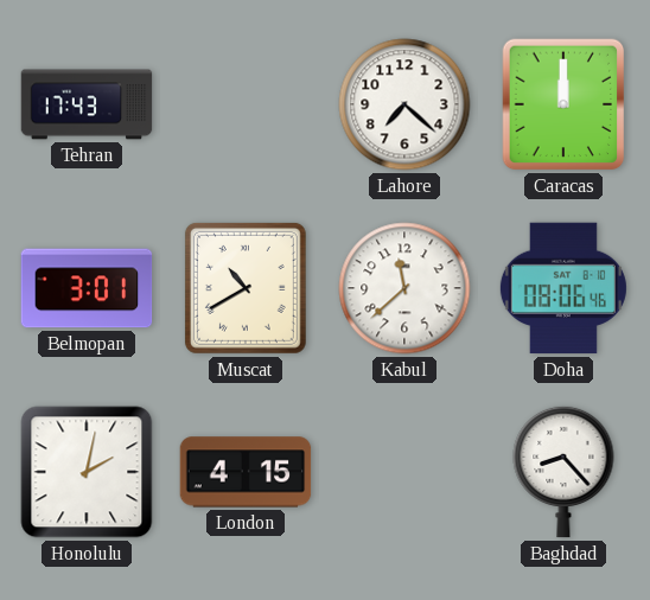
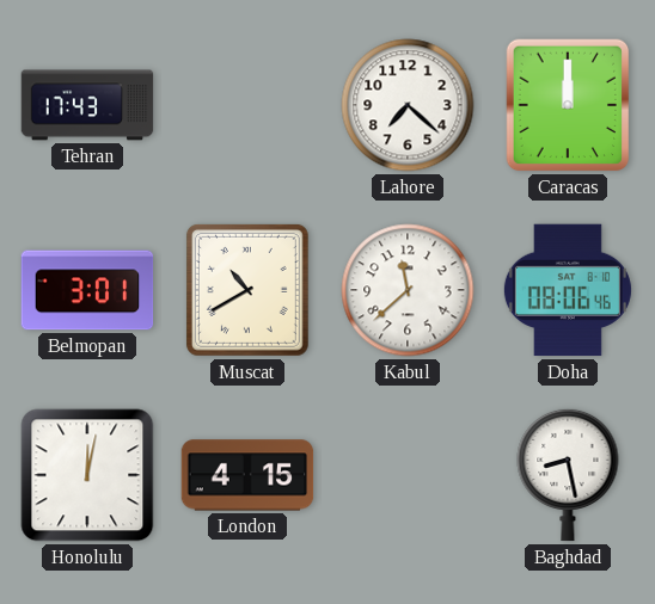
Honolulu: 2:02 -> 12:02 (87, 475)
Baghdad: 8:23 -> 8:28 (568, 475)
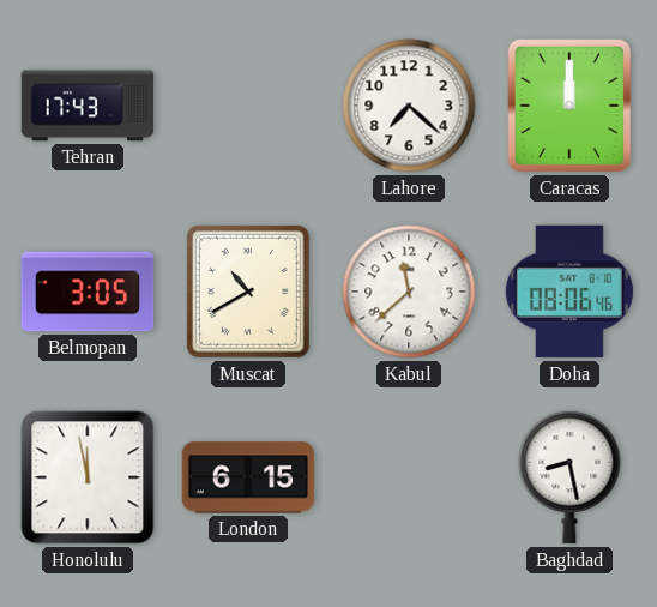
Belmopan: 3:01 -> 3:05 (88, 292)
Honolulu: 12:02 -> 11:58 (88, 477)
London: 4:15 -> 6:15 (248, 477)
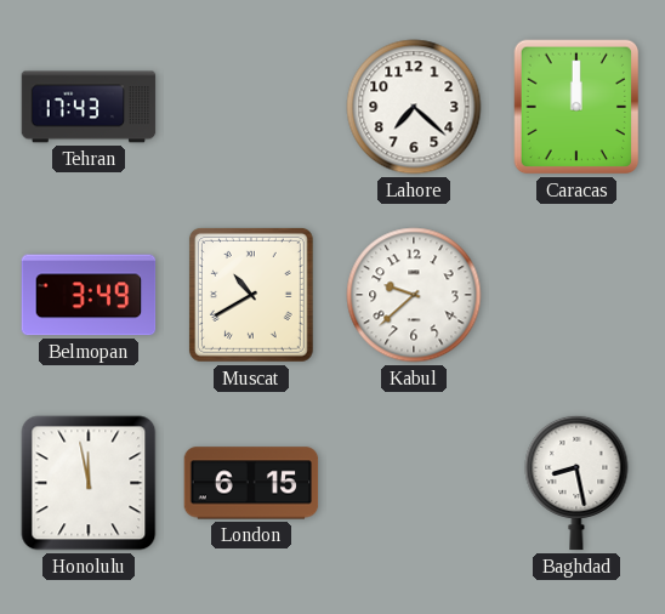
Belmopan: 3:05 -> 3:49 (89, 295)
Kabul: 11:38 -> 9:38 (414, 295)
Doha: 08:06 -> none (569, 292)
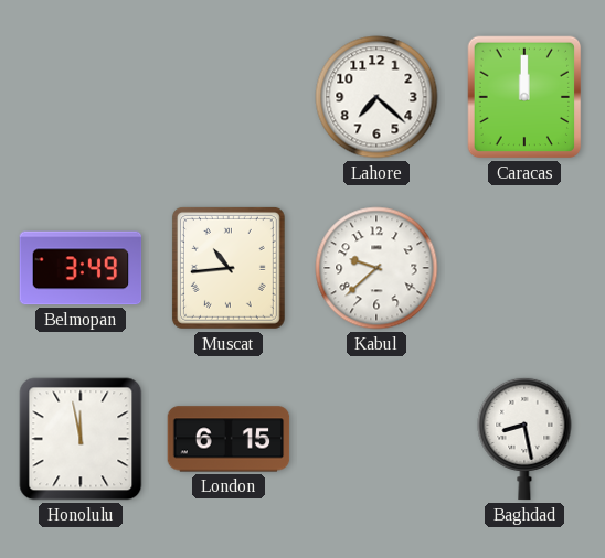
Tehran: 17:43 -> none (89, 107)
Muscat: 10:40 -> 10:44 (229, 268)
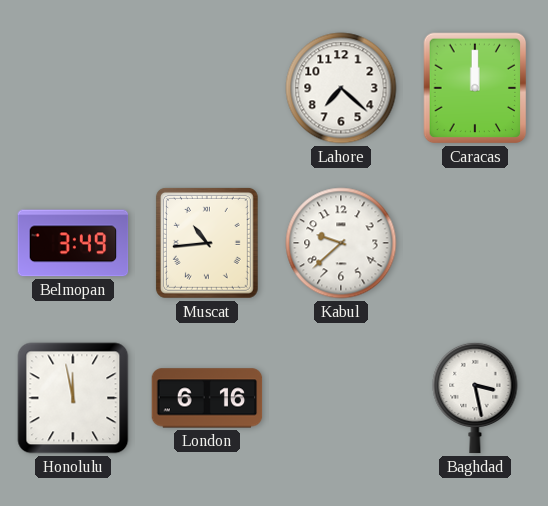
London: 6:15 -> 6:16 (207, 398)
Baghdad: 8:28 -> 3:28 (475, 398)
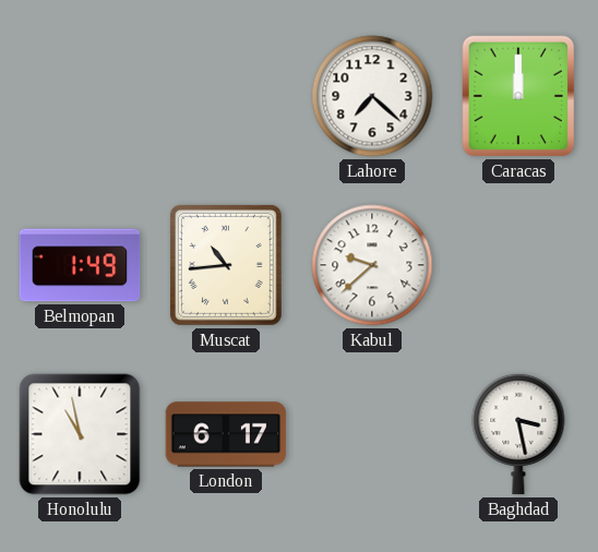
Belmopan: 3:49 -> 1:49 (80, 265)
Honolulu: 11:58 -> 10:58 (80, 434)
London: 6:16 -> 6:17 (226, 434)
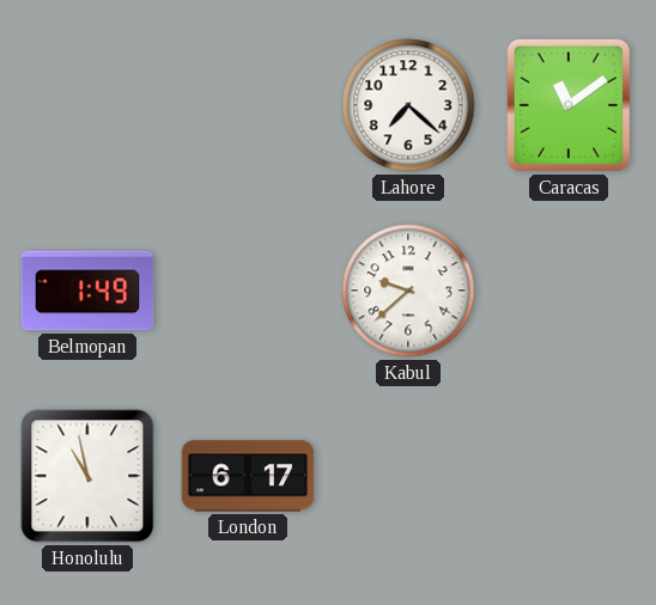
Caracas: 12:00 -> 11:09 (569, 105)
Muscat: 10:44 -> none (226, 265)
Baghdad: 3:28 -> none (518, 434)
